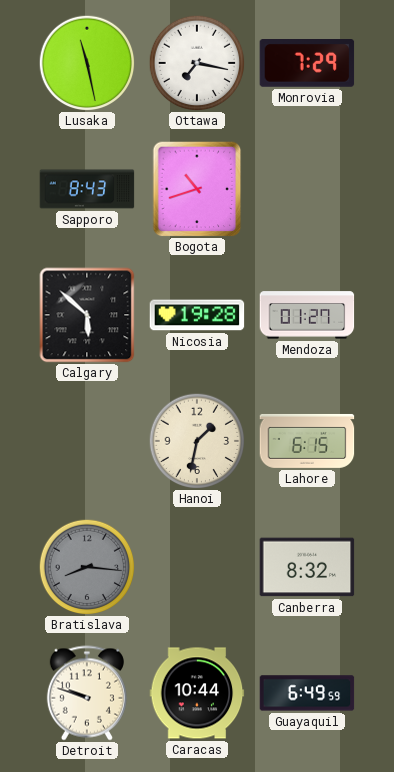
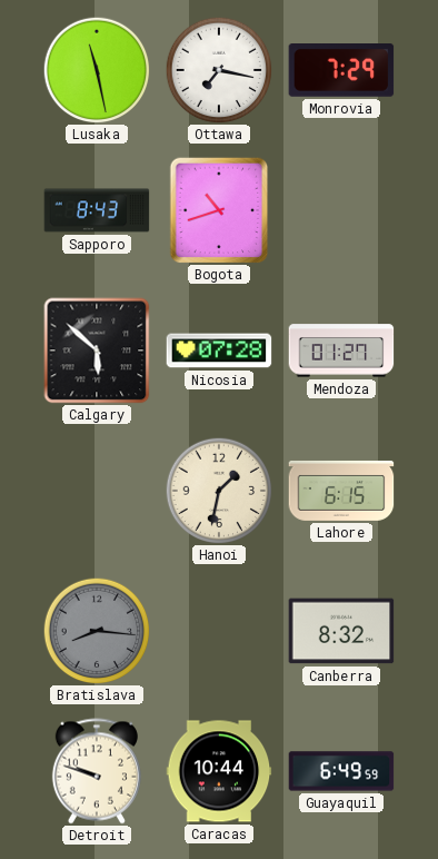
Nicosia: 19:28 -> 07:28 (219, 350)
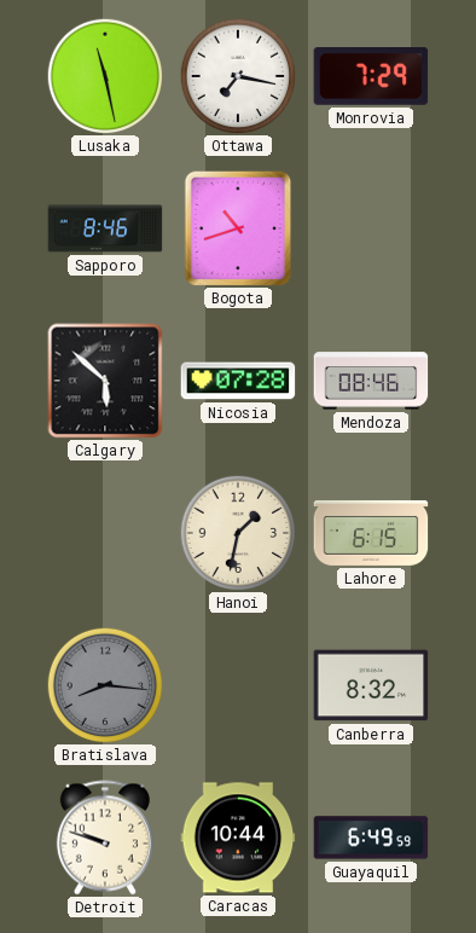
Sapporo: 8:43 -> 8:46 (105, 228)
Mendoza: 01:27 -> 08:46 (371, 381)
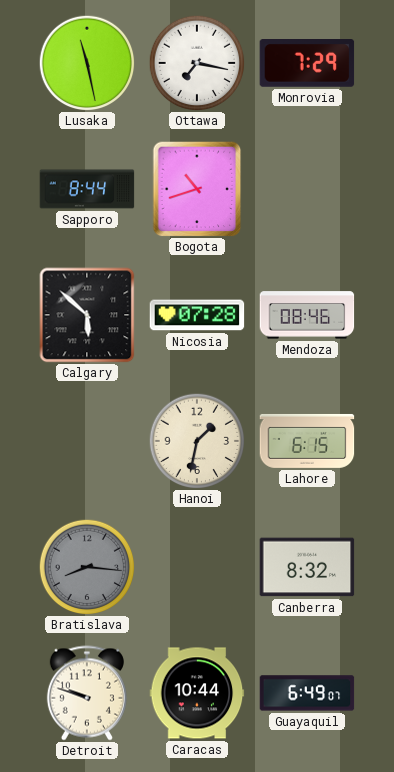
Sapporo: 8:46 -> 8:44 (87, 189)
Guayaquil: 6:49:59 -> 6:49:07 (307, 693)
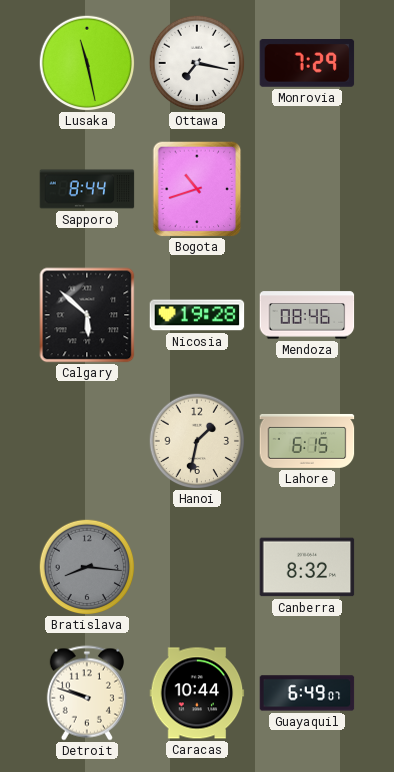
Nicosia: 07:28 -> 19:28 (197, 315)
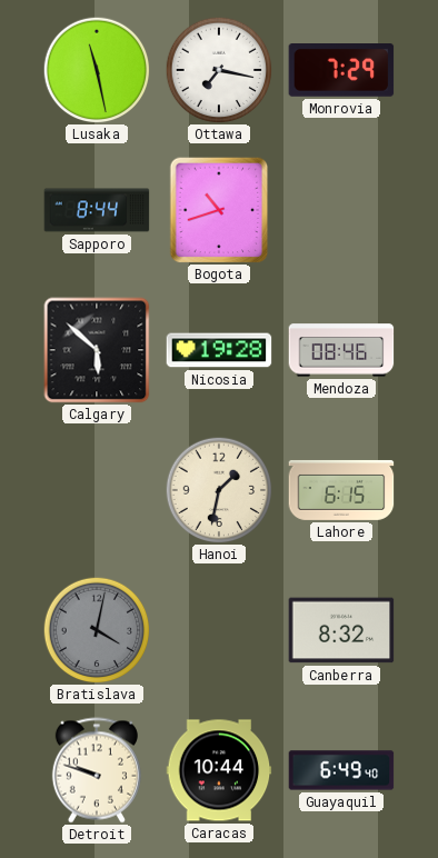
Bratislava: 8:16 -> 4:02 (97, 630)
Guayaquil: 6:49:07 -> 6:49:40 (341, 770)
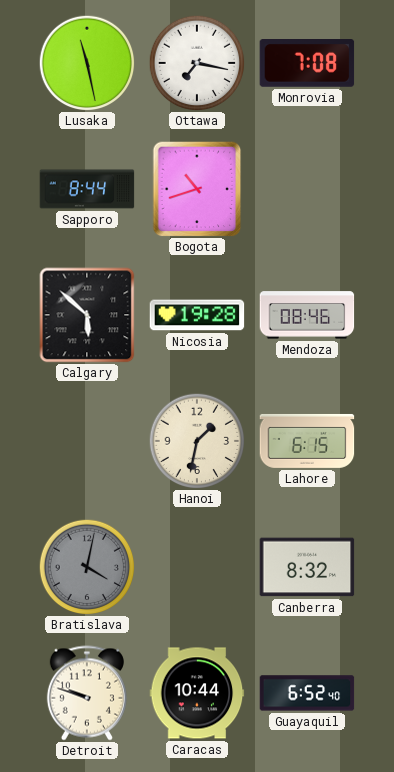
Monrovia: 7:29 -> 7:08 (307, 64)
Guayaquil: 6:49 -> 6:52 (307, 693)
